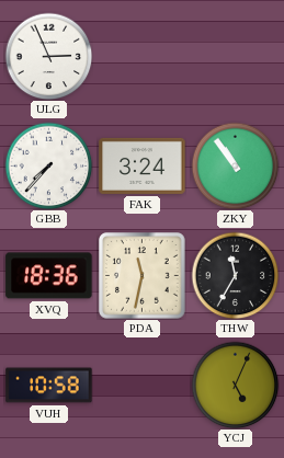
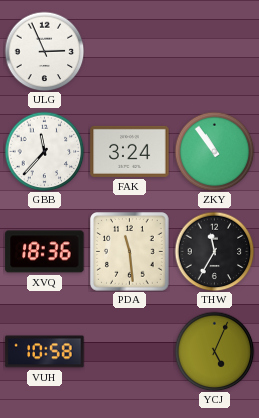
GBB: 7:37 -> 11:37 (44, 151)
PDA: 11:32 -> 11:29 (130, 252)
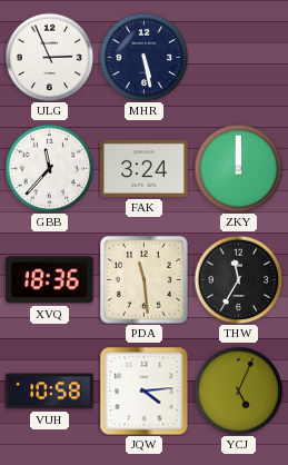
MHR: none -> 5:28 (143, 57)
ZKY: 10:54 -> 12:00 (238, 168)
JQW: none -> 4:14 (143, 390)
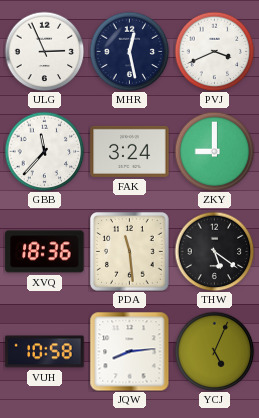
MHR: 5:28 -> 12:28 (129, 51)
PVJ: none -> 3:41 (214, 51)
ZKY: 12:00 -> 9:00 (214, 151)
THW: 11:35 -> 5:21 (214, 251)
JQW: 4:14 -> 8:14 (129, 351)
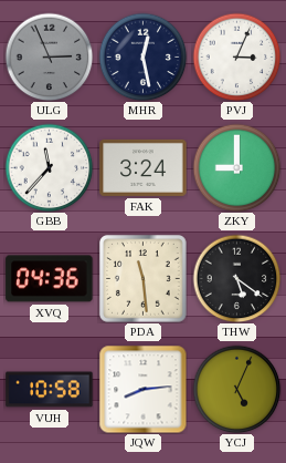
ULG dial: white -> grey (49, 56)
PVJ: 3:41 -> 3:04 (236, 56)
XVQ: 18:36 -> 04:36 (50, 279)
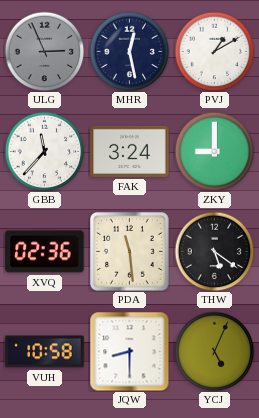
PVJ: 3:04 -> 1:10 (214, 51)
XVQ: 04:36 -> 02:36 (45, 252)
JQW: 8:14 -> 8:30 (129, 351)
